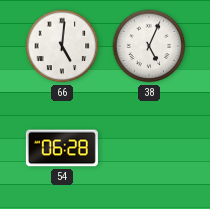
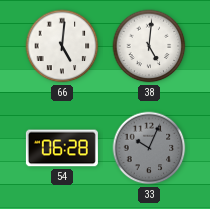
38: 5:04 -> 5:01 (149, 46)
33: none -> 10:04 (149, 148)
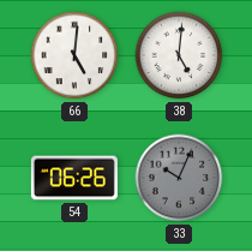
54: 06:28 -> 06:26 (74, 178)
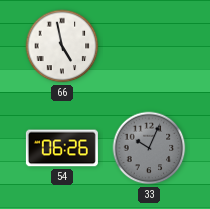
66: 5:01 -> 4:58 (62, 46)
38: 5:01 -> none (179, 55)
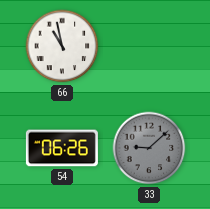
66: 4:58 -> 10:58 (62, 46)
33: 10:04 -> 9:08 (149, 148)
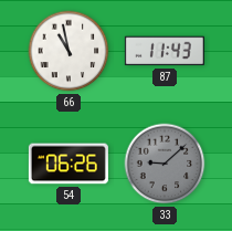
87: none -> 11:43 (165, 51)
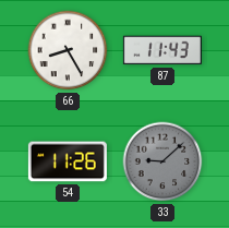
66: 10:58 -> 8:25 (68, 50)
54: 06:26 -> 11:26 (68, 161)
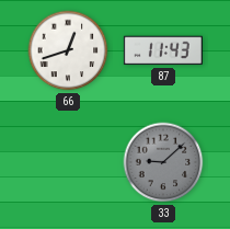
66: 8:25 -> 12:42 (68, 50)
54: 11:26 -> none (68, 161)
